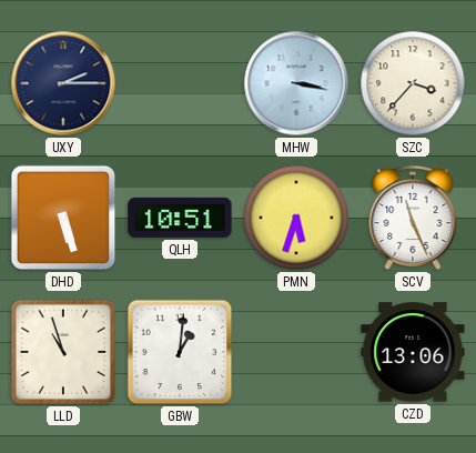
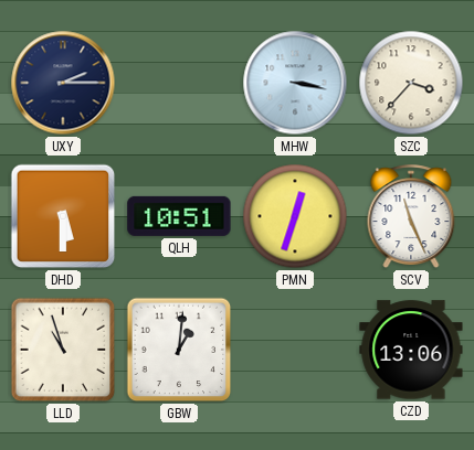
DHD: 5:27 -> 5:30 (63, 216)
PMN: 5:33 -> 12:33 (295, 216)
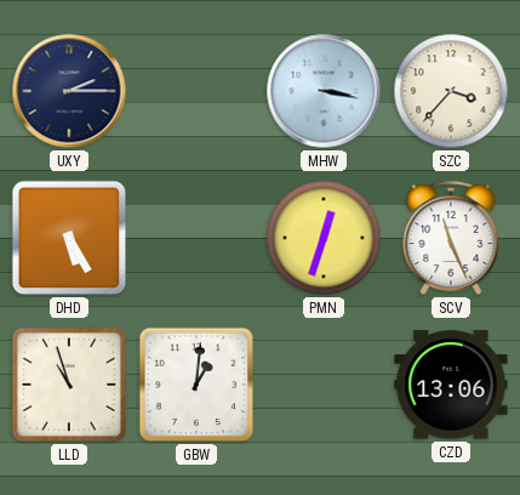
DHD: 5:30 -> 5:25 (69, 238)
QLH: 10:51 -> none (179, 216)
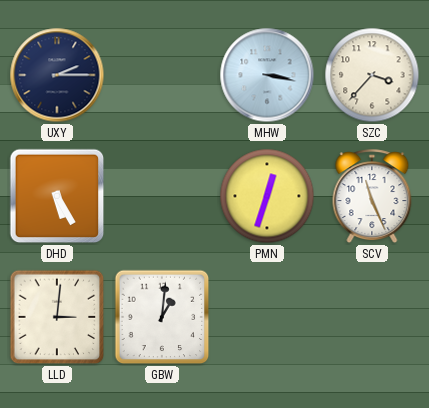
LLD: 10:57 -> 3:01 (57, 317)
CZD: 13:06 -> none (451, 385)
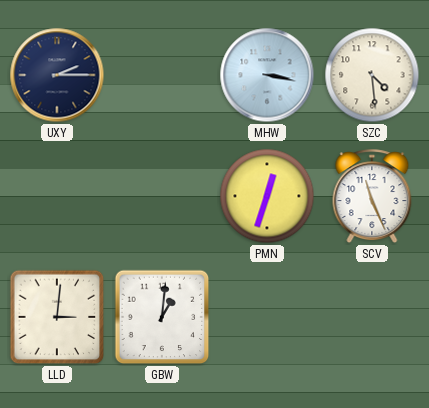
SZC: 3:37 -> 4:29 (372, 75)
DHD: 5:25 -> none (57, 196)
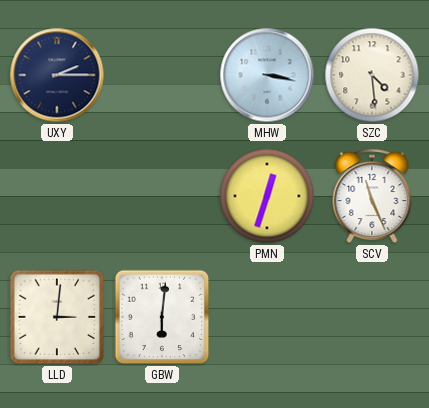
GBW: 1:01 -> 6:01 (162, 317)
